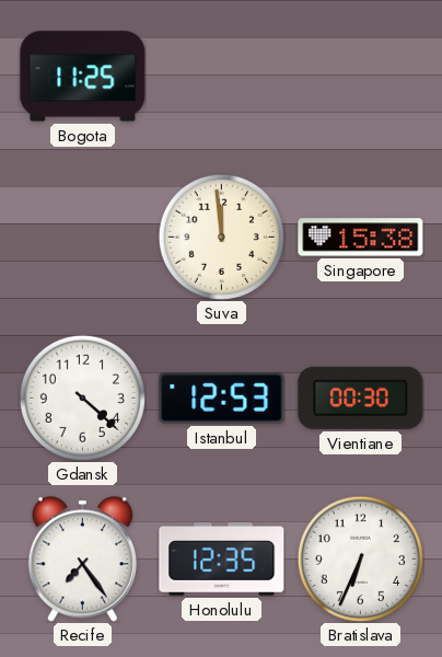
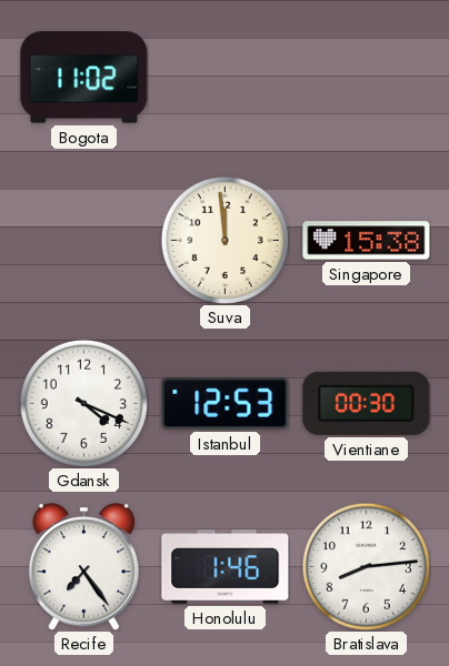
Bogota: 11:25 -> 11:02 (84, 78)
Gdansk: 4:22 -> 4:19 (83, 403)
Honolulu: 12:35 -> 1:46 (226, 567)
Bratislava: 6:34 -> 8:14 (366, 566)
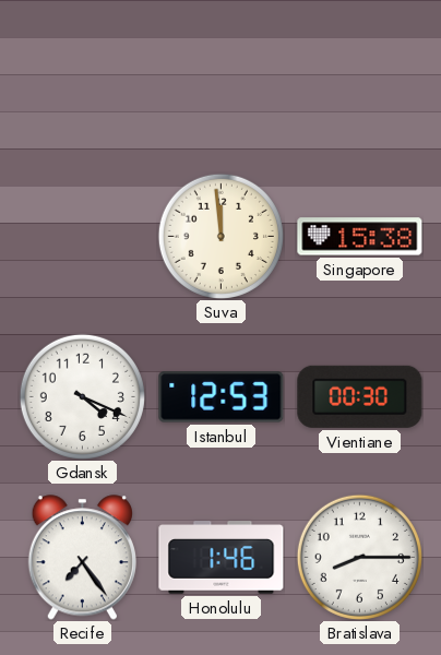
Bogota: 11:02 -> none (84, 78)
Bratislava: 8:14 -> 8:15 (359, 557)
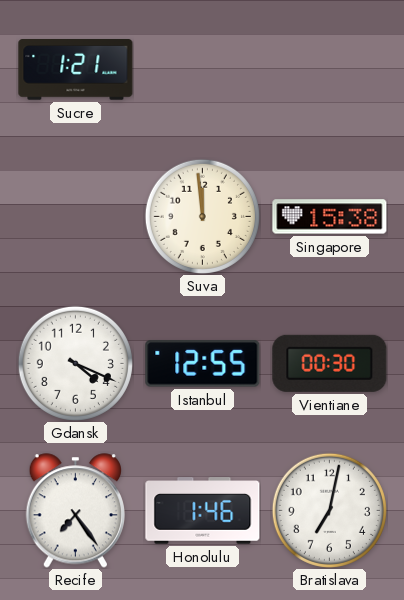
Sucre: none -> 1:21 (76, 70)
Istanbul: 12:53 -> 12:55 (203, 364)
Bratislava: 8:15 -> 7:02 (329, 510)
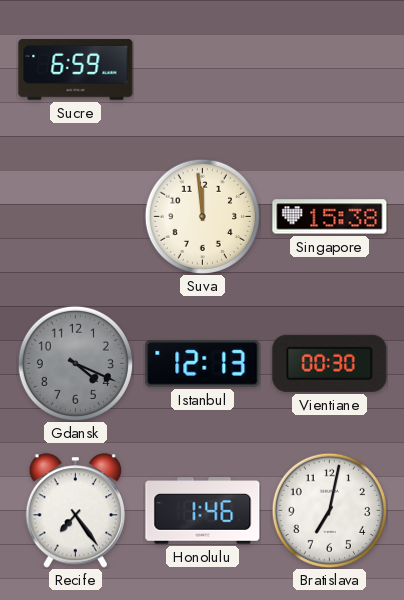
Sucre: 1:21 -> 6:59 (76, 70)
Gdansk dial: white -> grey (75, 363)
Istanbul: 12:55 -> 12:13 (203, 364)
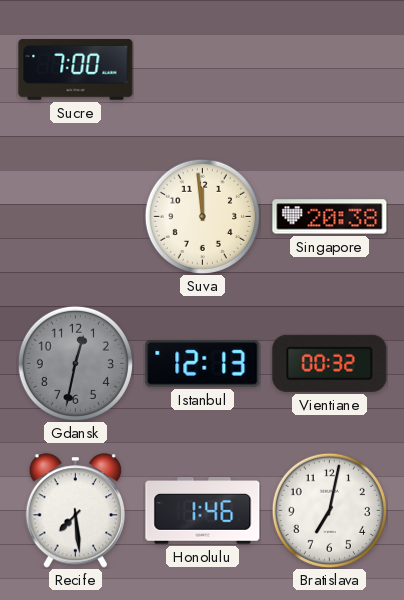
Sucre: 6:59 -> 7:00 (76, 70)
Singapore: 15:38 -> 20:38 (330, 217)
Gdansk: 4:19 -> 12:32 (75, 363)
Vientiane: 00:30 -> 00:32 (330, 363)
Recife: 7:24 -> 7:29 (75, 511)
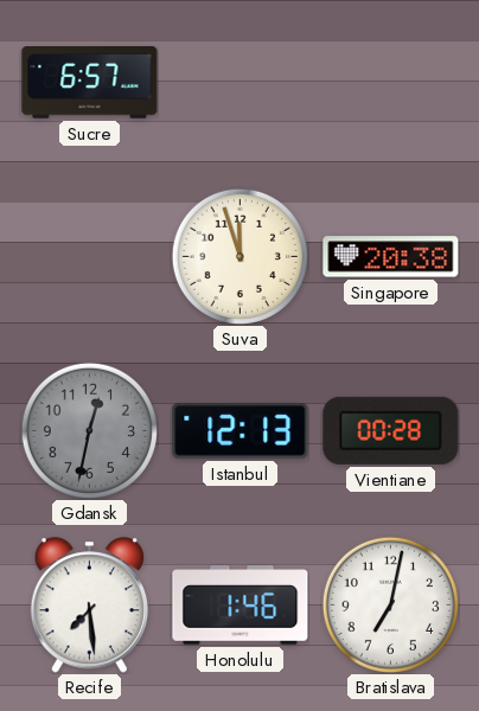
Sucre: 7:00 -> 6:57 (90, 83)
Suva: 11:59 -> 11:57 (239, 256)
Vientiane: 00:32 -> 00:28 (391, 430)
